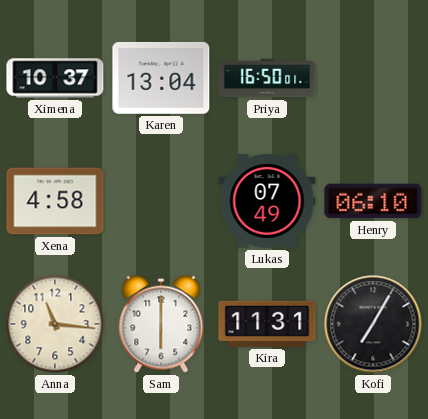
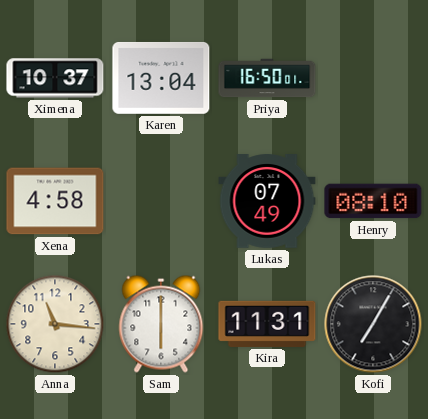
Henry: 06:10 -> 08:10 (373, 201)
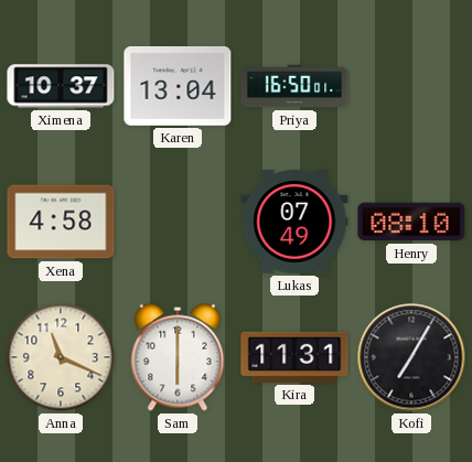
Anna: 11:16 -> 11:19 (61, 357)
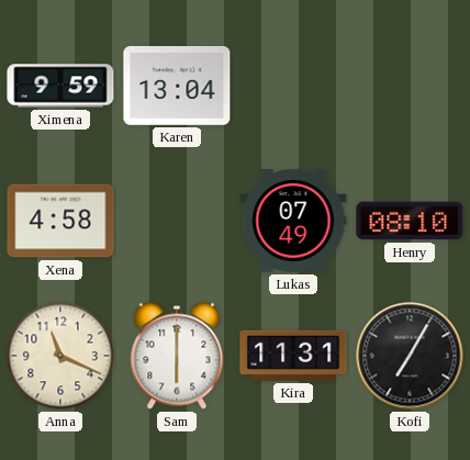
Ximena: 10:37 -> 9:59 (60, 86)
Priya: 16:50 -> none (294, 86)
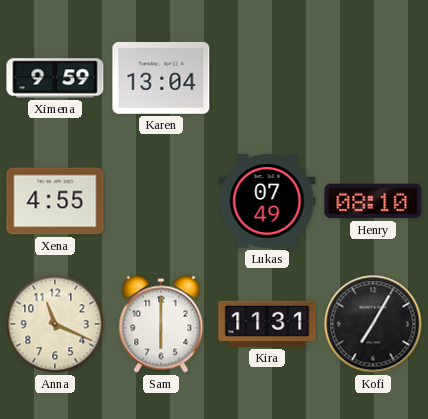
Xena: 4:58 -> 4:55 (55, 201)
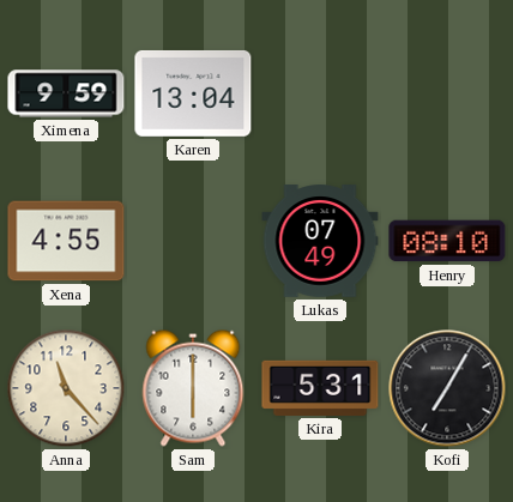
Anna: 11:19 -> 11:23 (66, 388)
Kira: 11:31 -> 5:31 (320, 388)
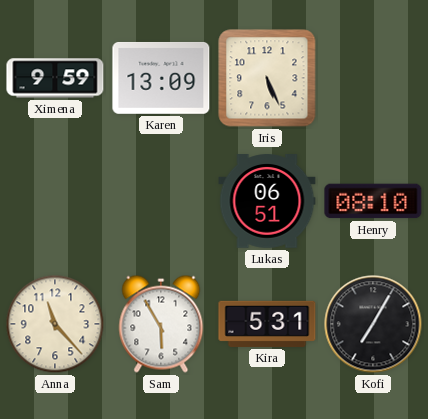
Karen: 13:04 -> 13:09 (161, 78)
Iris: none -> 5:26 (267, 78)
Xena: 4:55 -> none (66, 241)
Lukas: 07:49 -> 06:51 (267, 201)
Sam: 6:00 -> 5:55 (161, 324)
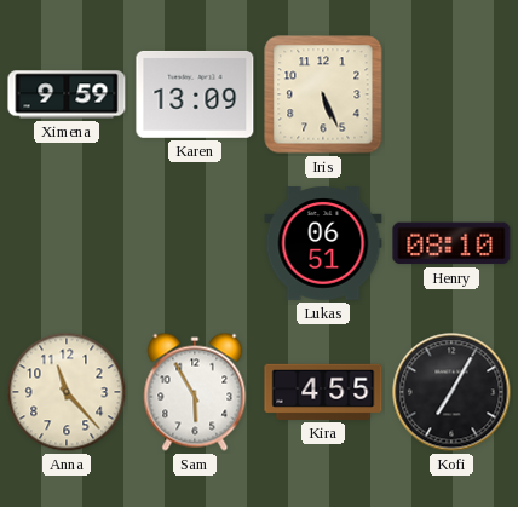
Kira: 5:31 -> 4:55 (323, 392)
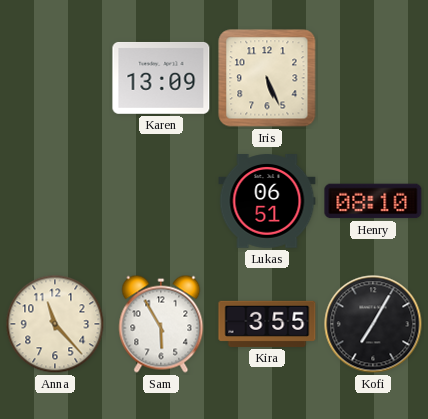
Ximena: 9:59 -> none (67, 94)
Kira: 4:55 -> 3:55 (267, 324)
